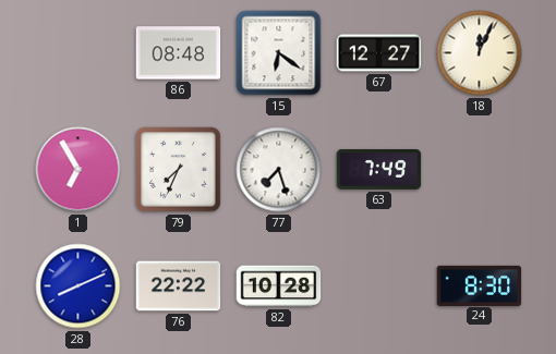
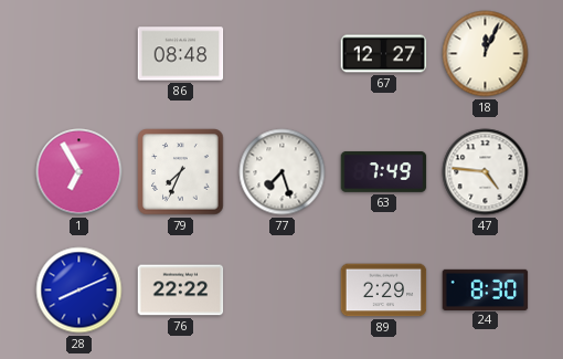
15: 6:21 -> none (279, 53)
47: none -> 4:46 (486, 172)
82: 10:28 -> none (279, 286)
89: none -> 2:29 (384, 291)
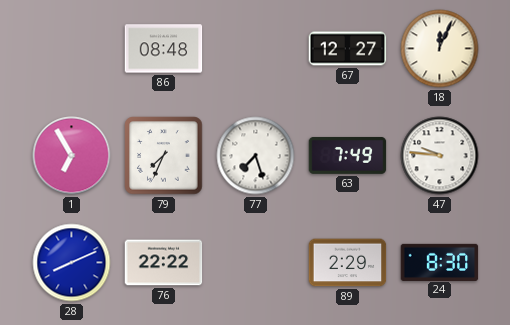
47: 4:46 -> 9:46 (440, 156)
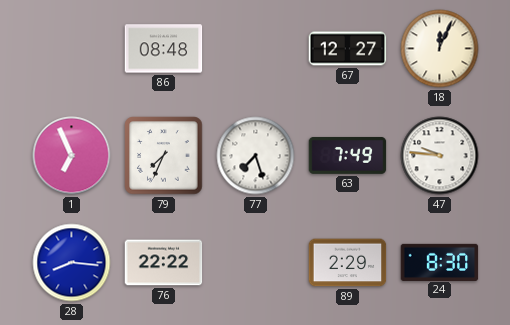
1: 6:55 -> 6:56 (72, 156)
28: 8:11 -> 8:16 (72, 263)
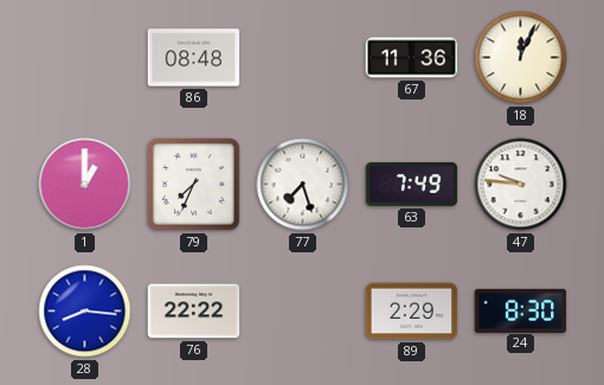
67: 12:27 -> 11:36 (412, 58)
1: 6:56 -> 1:00 (85, 185)
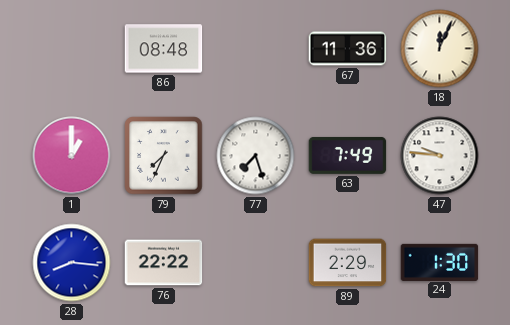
24: 8:30 -> 1:30 (440, 262)
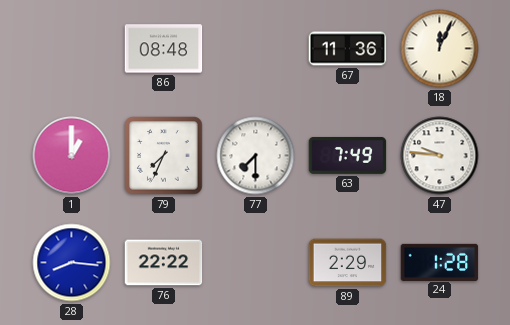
77: 7:27 -> 7:30 (256, 156)
24: 1:30 -> 1:28 (440, 262)
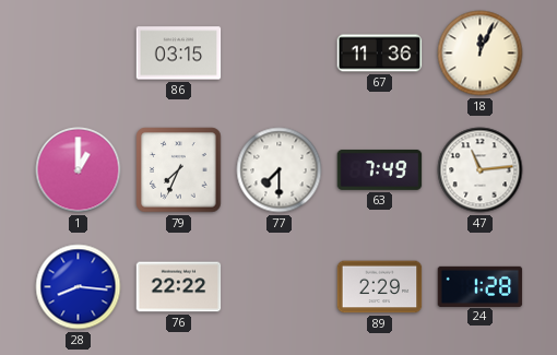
86: 08:48 -> 03:15 (179, 54)
47: 9:46 -> 11:14 (481, 170)
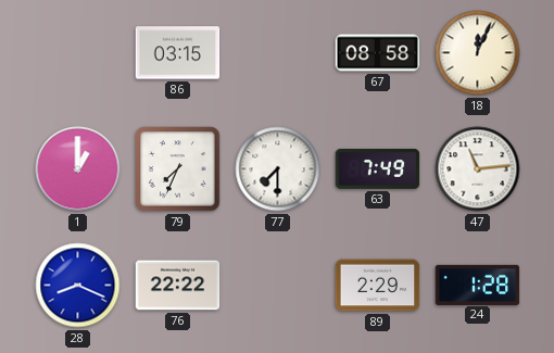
67: 11:36 -> 08:58 (378, 53)
28: 8:16 -> 8:19 (78, 286)
